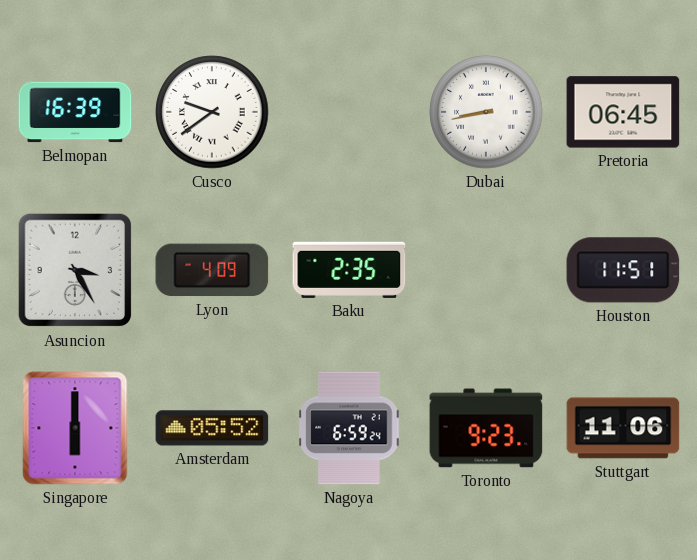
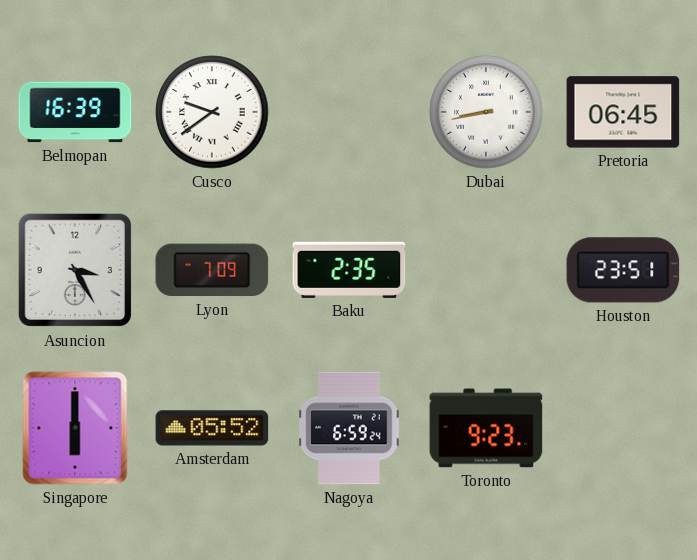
Lyon: 4:09 -> 7:09 (212, 270)
Houston: 11:51 -> 23:51 (623, 270)
Stuttgart: 11:06 -> none (623, 428)
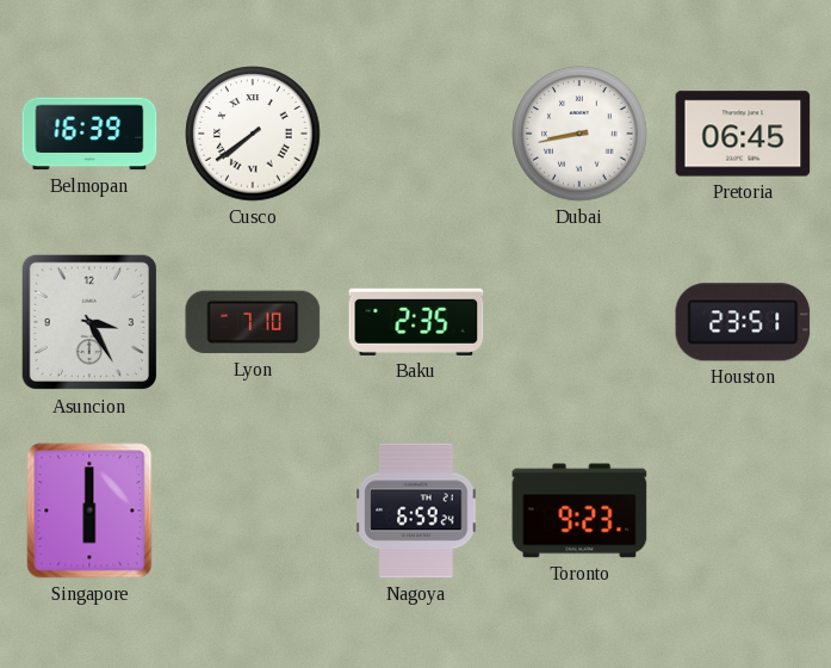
Cusco: 9:39 -> 7:39 (253, 134)
Lyon: 7:09 -> 7:10 (253, 322)
Amsterdam: 05:52 -> none (212, 428)
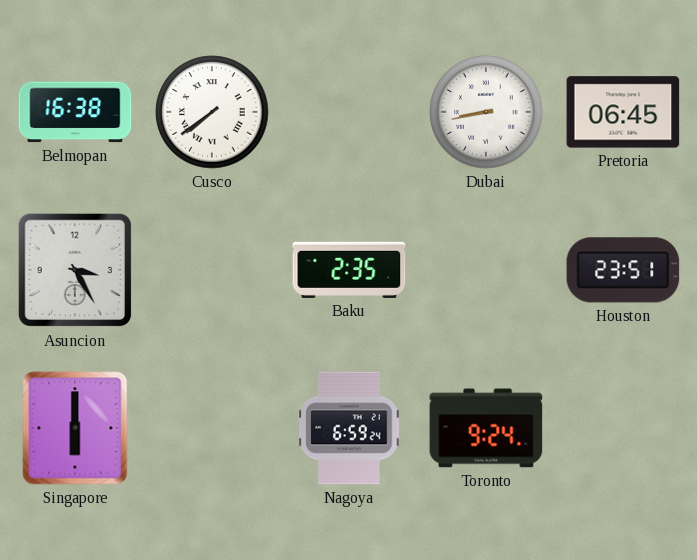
Belmopan: 16:39 -> 16:38 (75, 112)
Lyon: 7:10 -> none (253, 322)
Toronto: 9:23 -> 9:24 (486, 428)
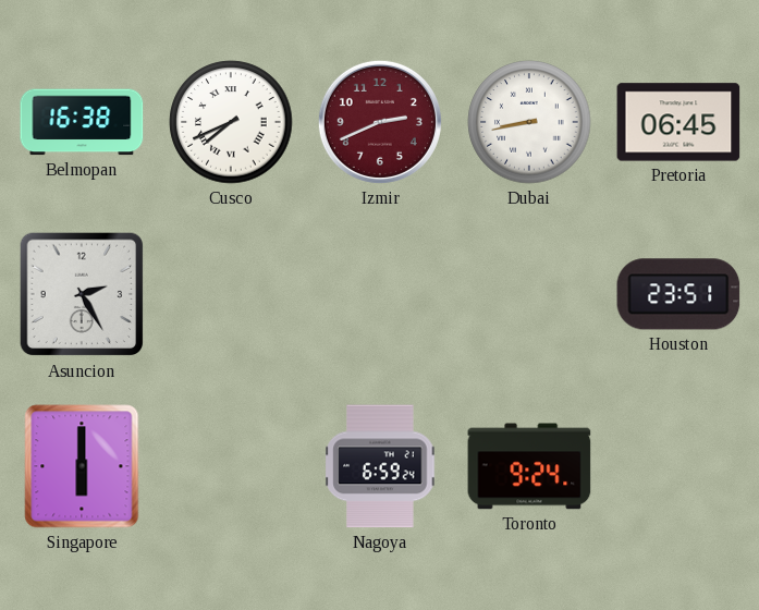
Cusco: 7:39 -> 7:41 (231, 122)
Izmir: none -> 2:41 (380, 122)
Asuncion: 3:25 -> 2:25 (82, 294)
Baku: 2:35 -> none (349, 270)
